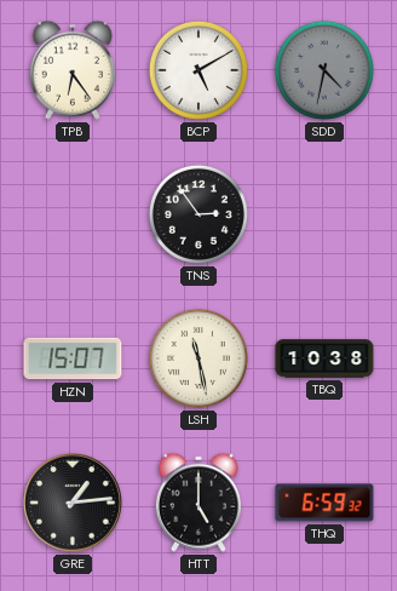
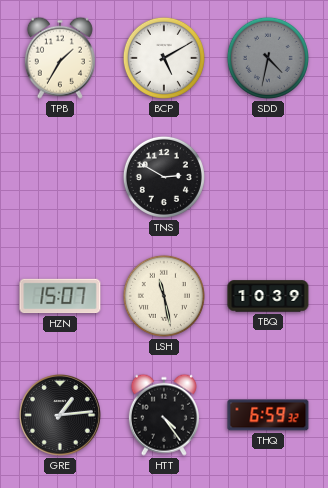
TPB: 6:24 -> 1:35 (60, 58)
TNS: 2:54 -> 2:50 (164, 177)
TBQ: 10:38 -> 10:39 (268, 296)
HTT: 5:00 -> 4:24 (164, 415)
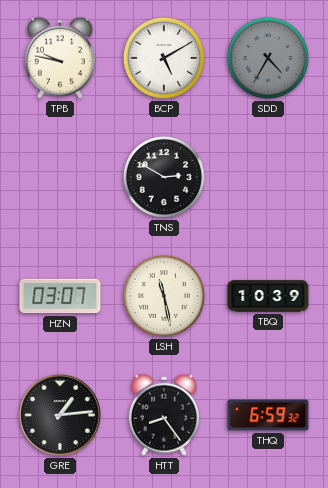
TPB: 1:35 -> 9:47 (60, 58)
SDD: 4:32 -> 4:35 (268, 58)
HZN: 15:07 -> 03:07 (60, 296)
HTT: 4:24 -> 8:24 (164, 415)
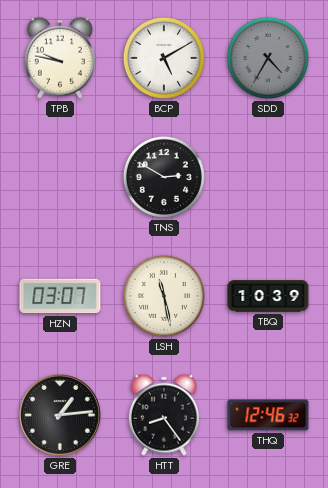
THQ: 6:59 -> 12:46 (268, 415)
